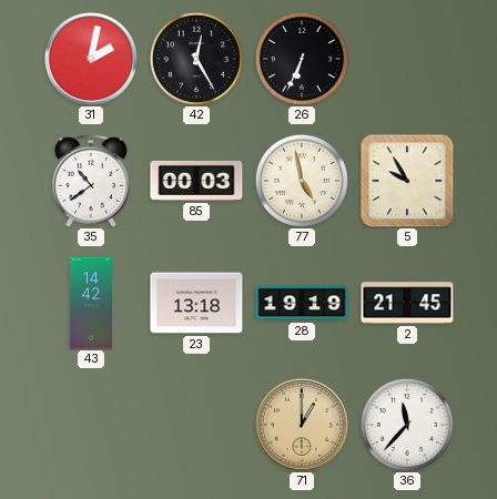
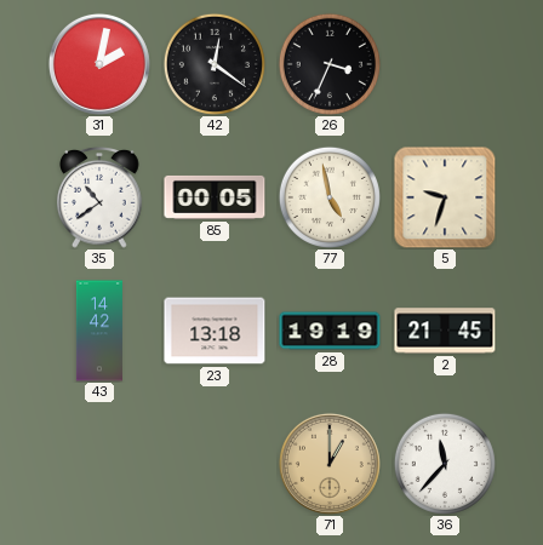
42: 12:25 -> 12:21 (215, 64)
26: 6:34 -> 3:34 (330, 64)
85: 00:03 -> 00:05 (215, 197)
5: 9:55 -> 9:33 (445, 197)
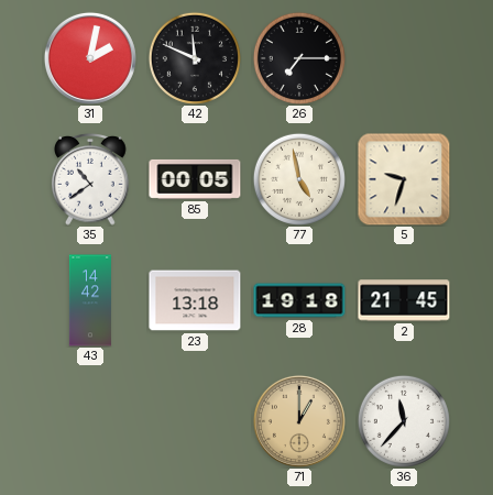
42: 12:21 -> 11:49 (195, 58)
26: 3:34 -> 7:15 (299, 58)
28: 19:19 -> 19:18 (299, 300)
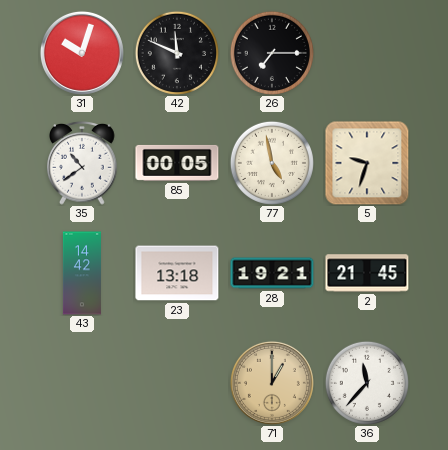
31: 2:02 -> 10:03 (82, 53)
28: 19:18 -> 19:21 (272, 273)
